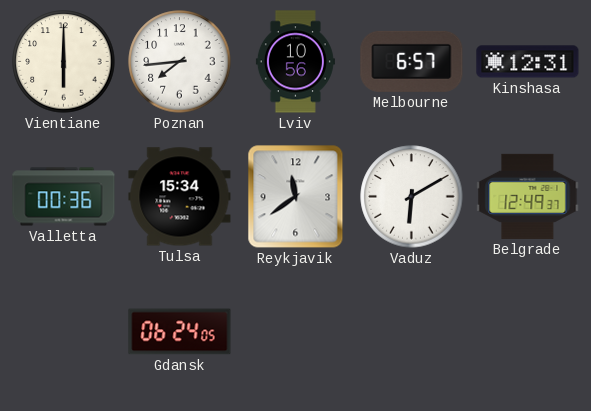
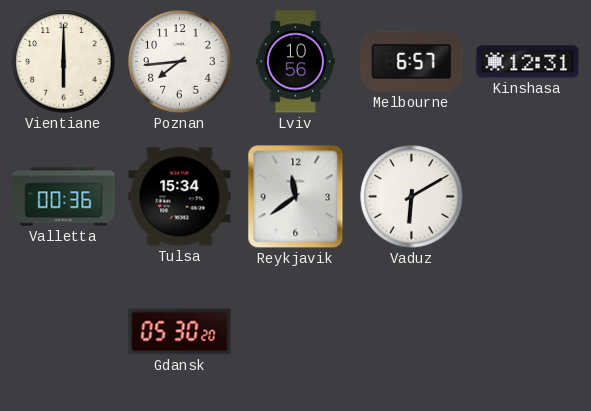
Belgrade: 12:49 -> none (528, 196)
Gdansk: 06:24 -> 05:30 (180, 332)
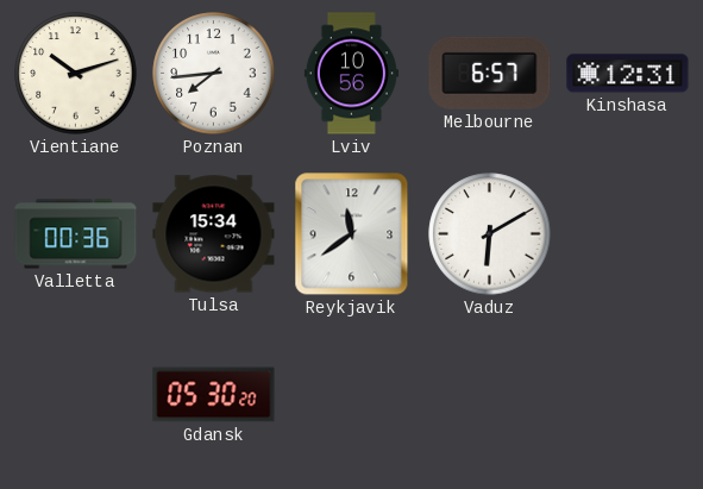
Vientiane: 6:00 -> 10:12 (76, 74)
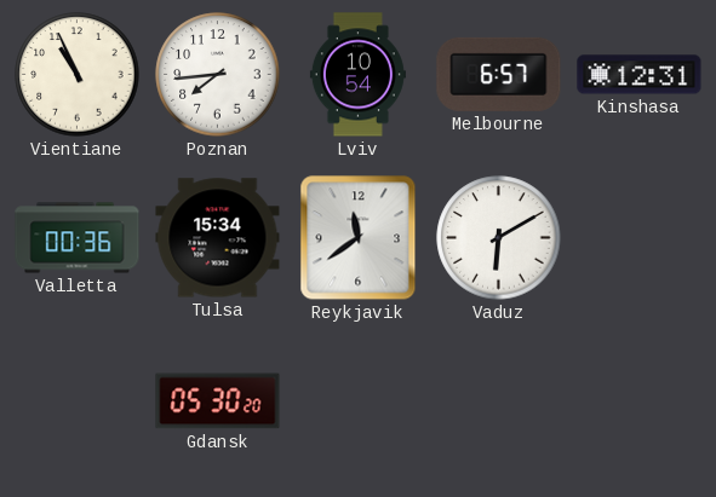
Vientiane: 10:12 -> 10:56 (78, 75)
Lviv: 10:56 -> 10:54 (357, 75)
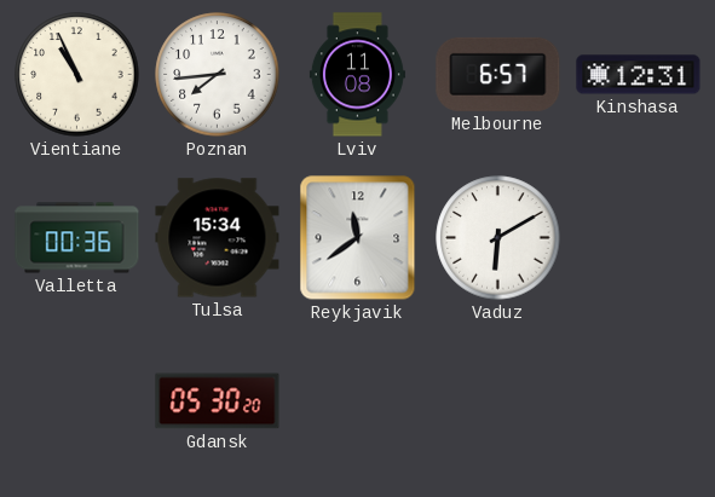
Lviv: 10:54 -> 11:08 (357, 75)
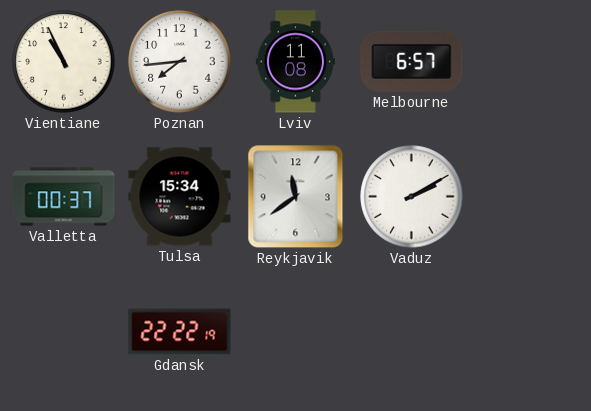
Kinshasa: 12:31 -> none (639, 75)
Valletta: 00:36 -> 00:37 (64, 197)
Vaduz: 6:10 -> 2:10 (412, 197)
Gdansk: 05:30 -> 22:22 (180, 332)
